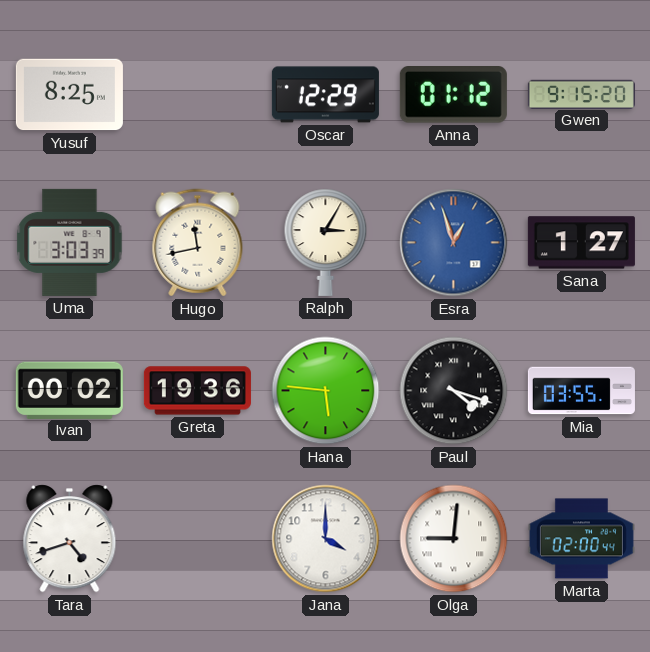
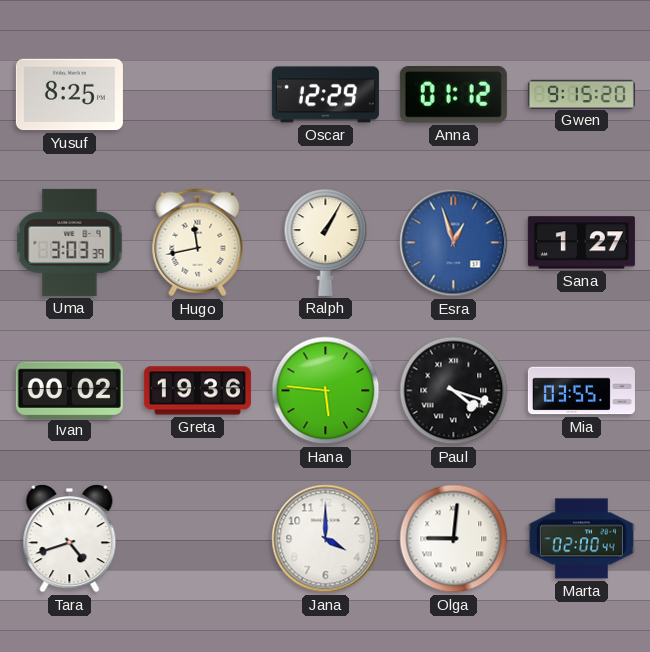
Ralph: 3:05 -> 1:05 (326, 242)
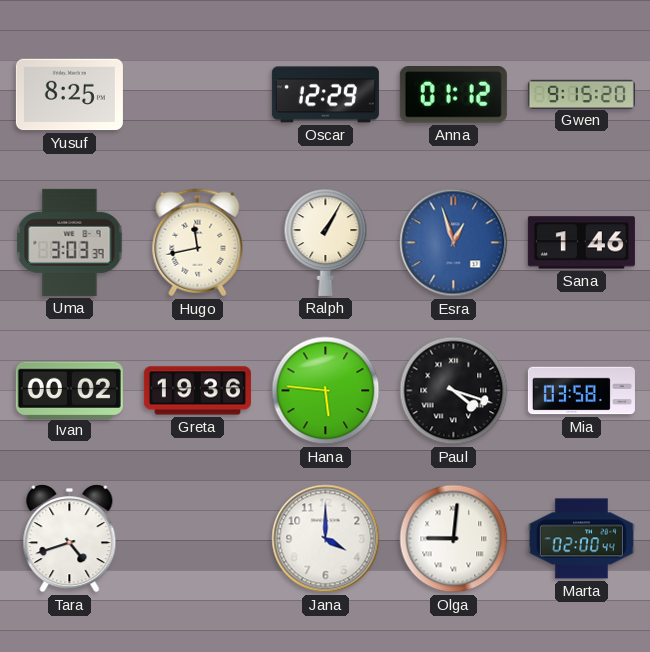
Sana: 1:27 -> 1:46 (581, 243)
Mia: 03:55 -> 03:58 (581, 391)
